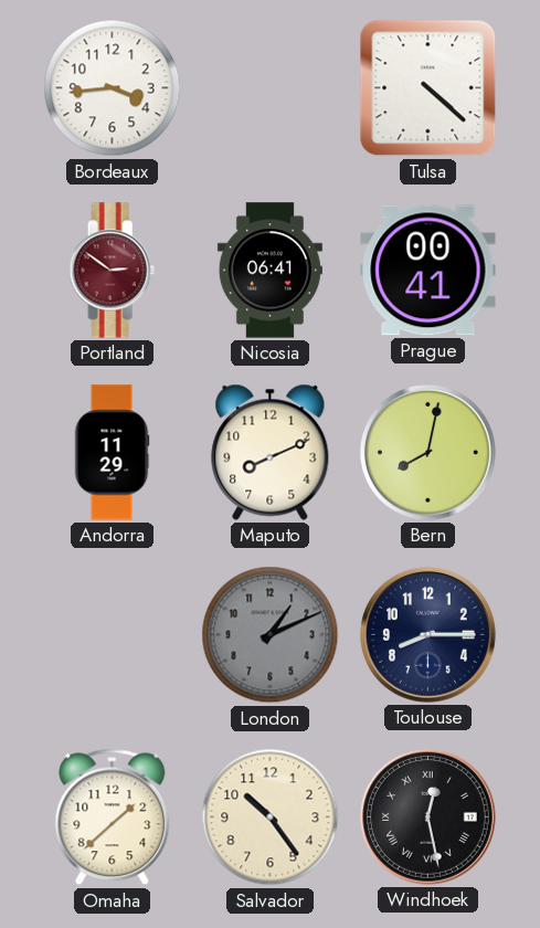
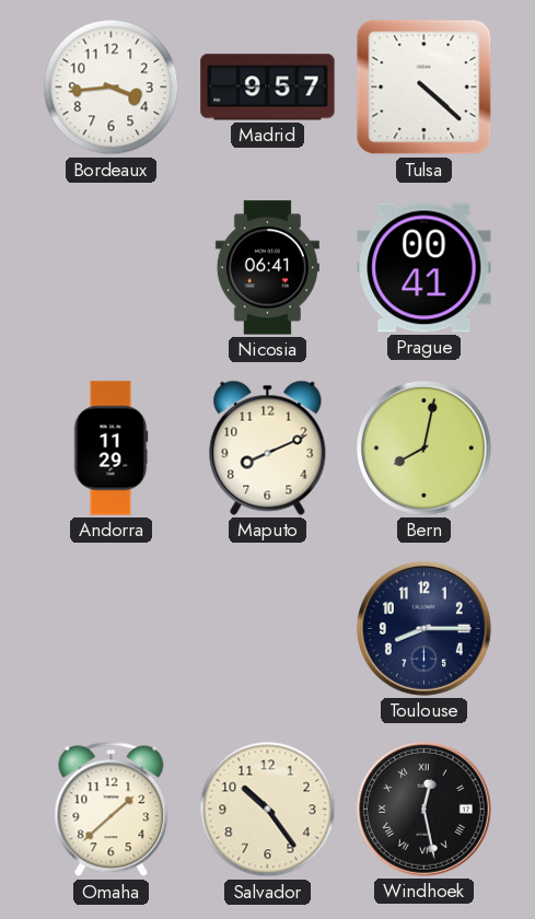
Madrid: none -> 9:57 (268, 88)
Portland: 2:51 -> none (113, 271)
London: 1:11 -> none (271, 635)
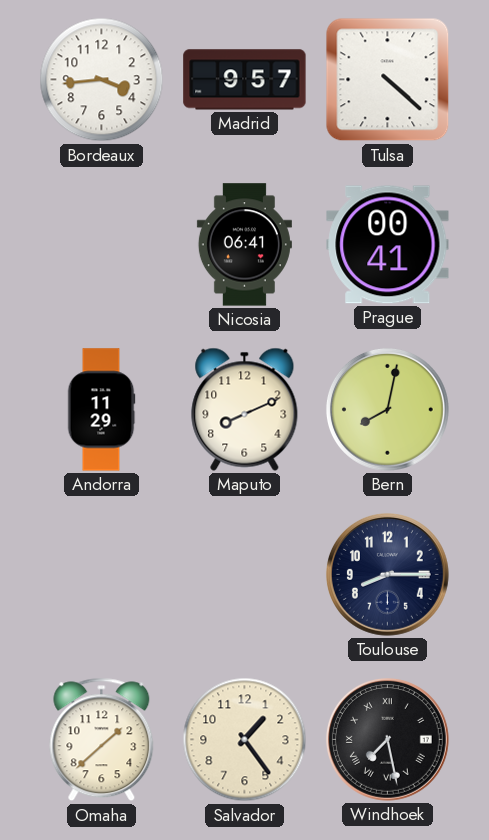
Salvador: 10:24 -> 1:24 (245, 740)
Windhoek: 12:28 -> 7:28 (387, 739)
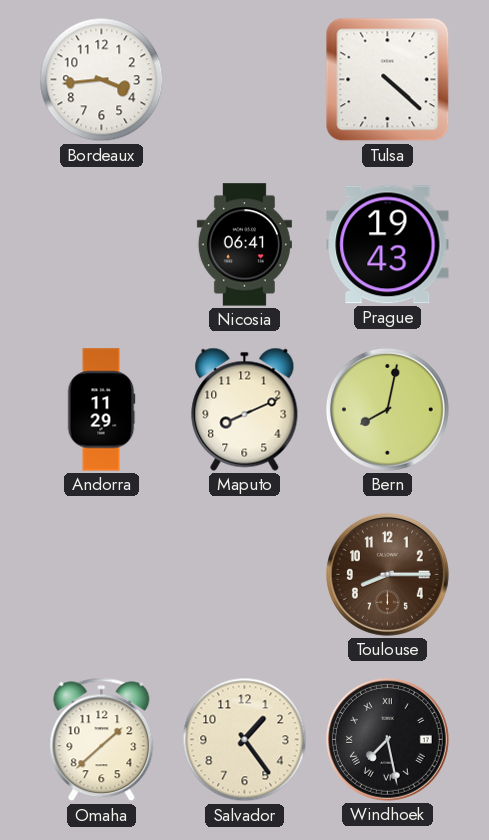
Madrid: 9:57 -> none (245, 80)
Prague: 00:41 -> 19:43 (388, 245)
Toulouse dial: navy -> brown (387, 574)
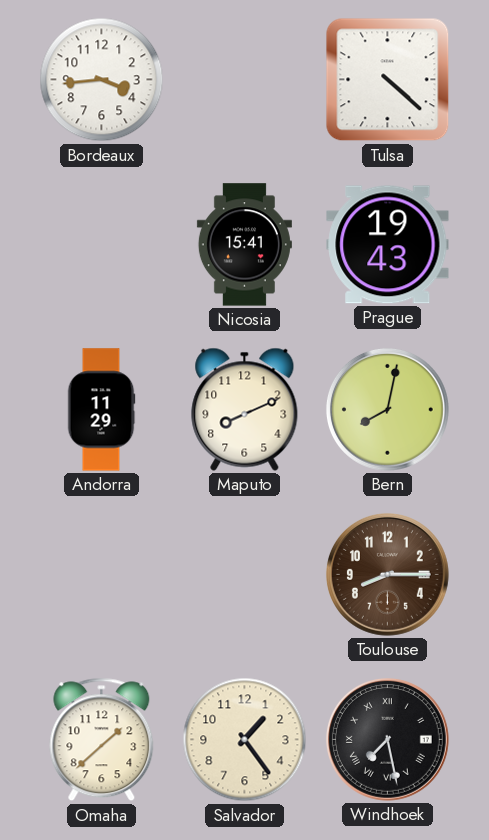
Nicosia: 06:41 -> 15:41 (244, 245)
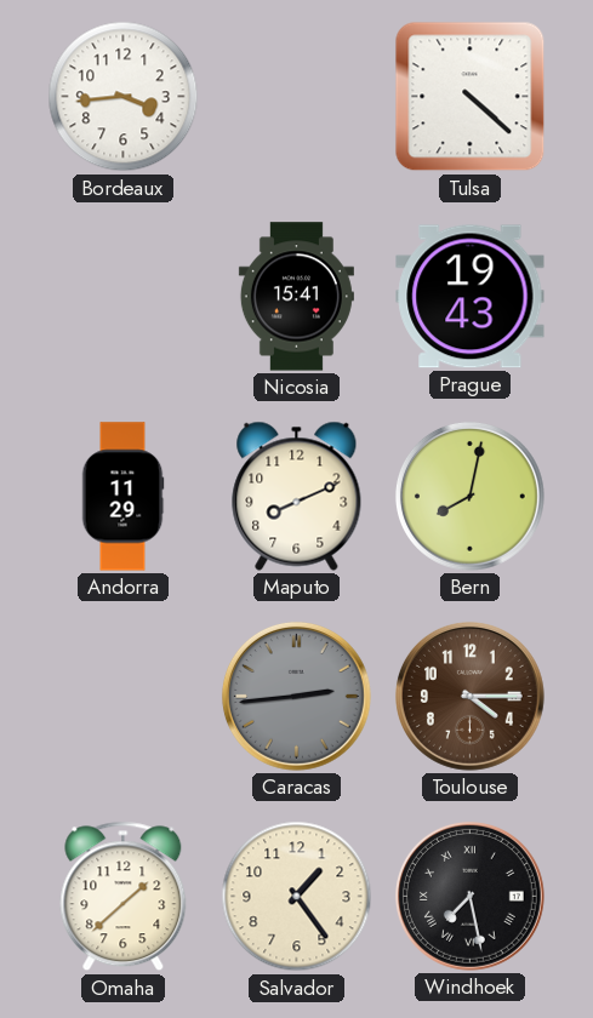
Caracas: none -> 2:44 (296, 696)
Toulouse: 8:15 -> 4:15 (469, 696)
